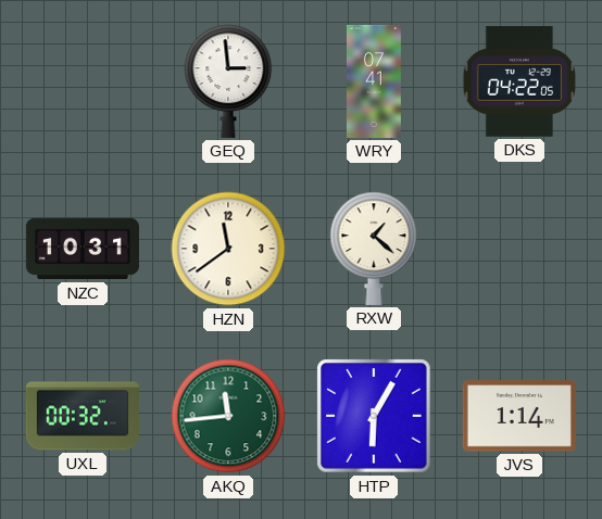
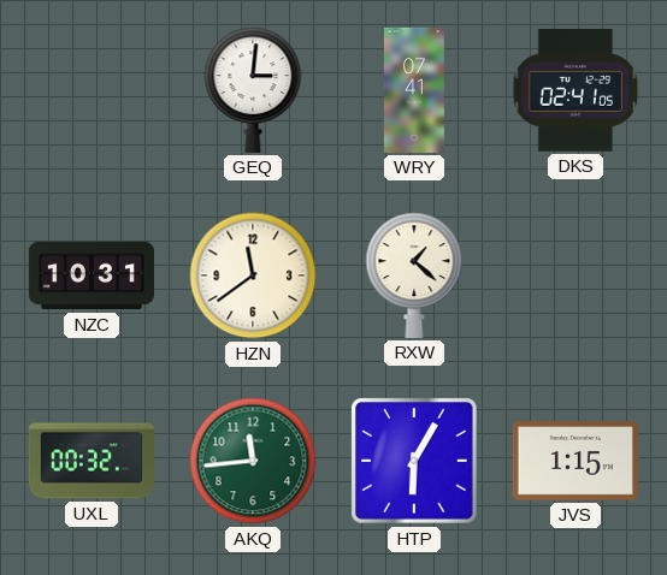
GEQ: 2:59 -> 3:01 (253, 90)
DKS: 04:22 -> 02:41 (575, 90)
JVS: 1:14 -> 1:15 (575, 461)
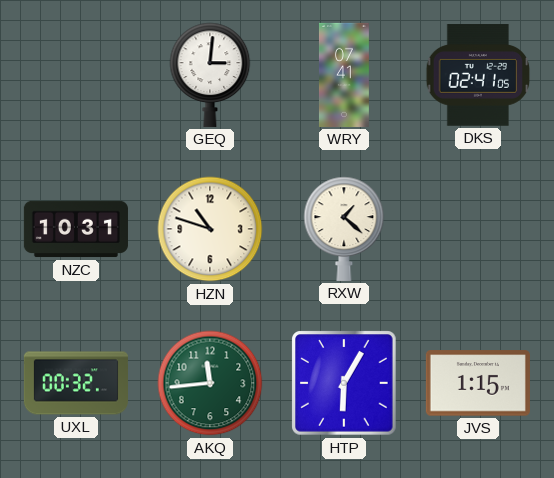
HZN: 11:39 -> 10:48 (210, 229)
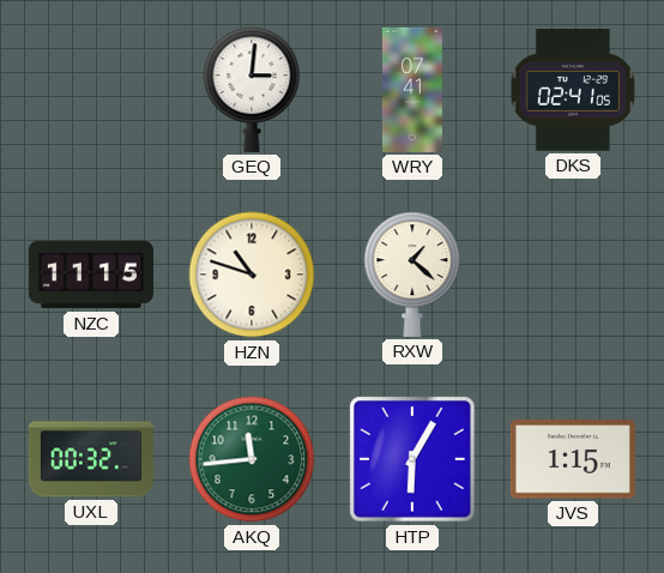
NZC: 10:31 -> 11:15 (91, 275)
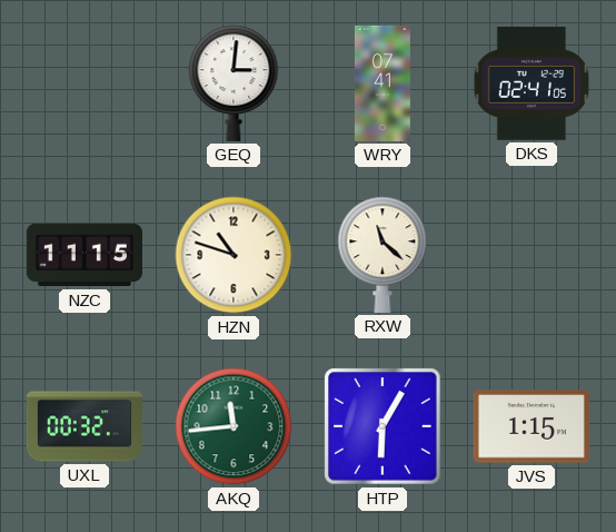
RXW: 1:22 -> 11:22 (382, 255)
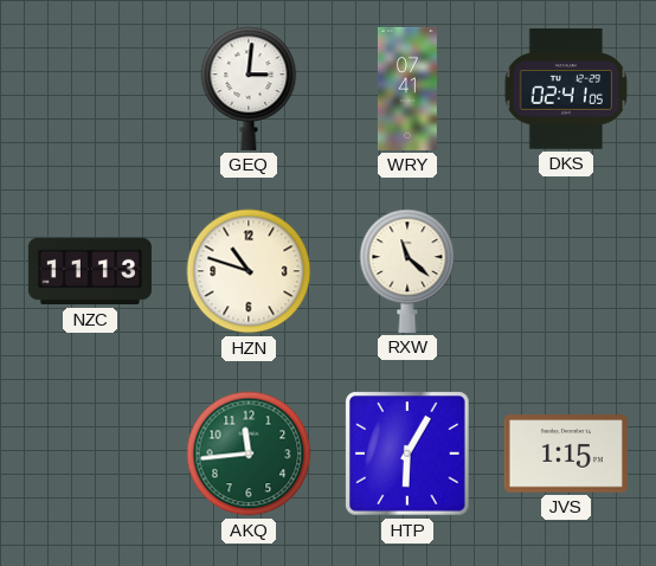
NZC: 11:15 -> 11:13 (90, 271)
UXL: 00:32 -> none (85, 426)
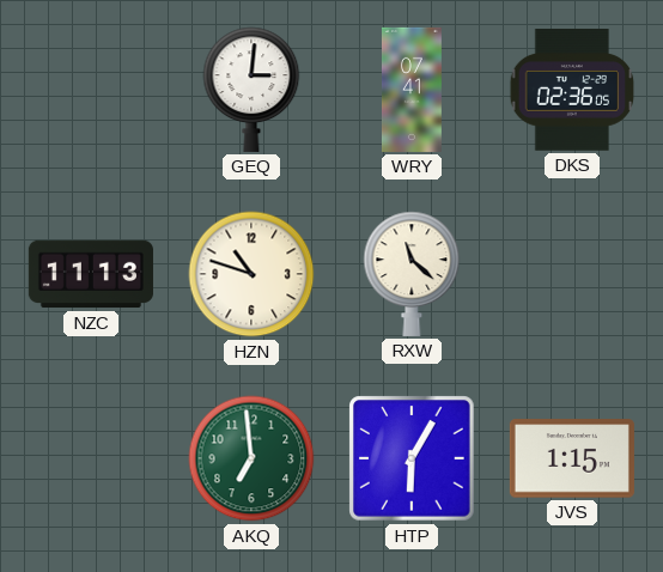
DKS: 02:41 -> 02:36 (572, 90)
AKQ: 11:44 -> 6:59 (251, 458)
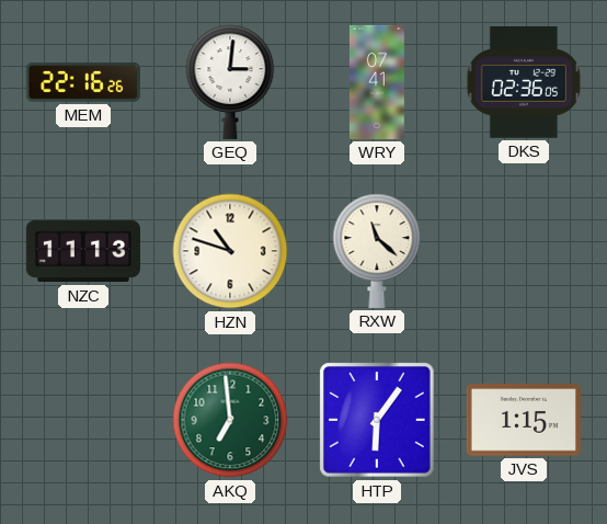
MEM: none -> 22:16 (83, 82)
HTP: 6:05 -> 6:06 (377, 420)
